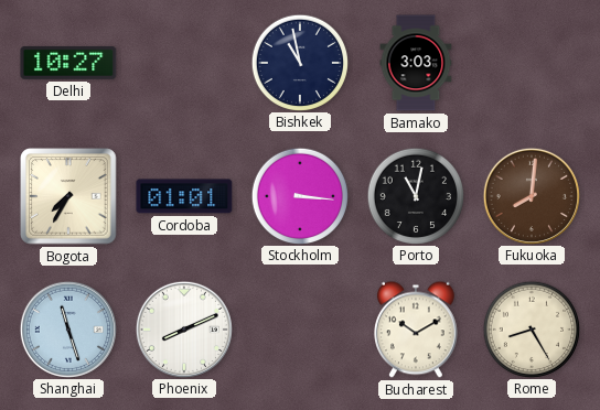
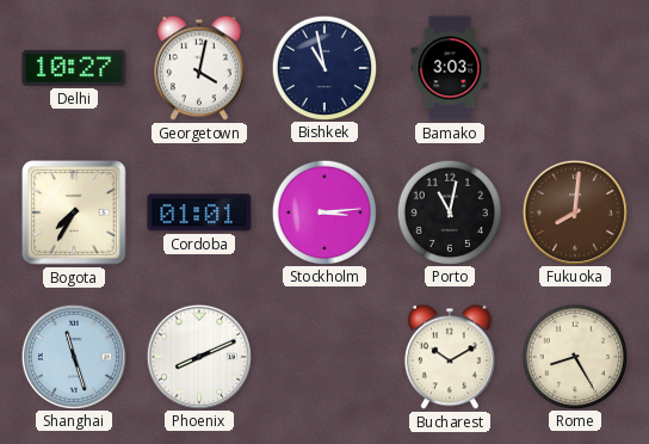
Georgetown: none -> 4:02 (200, 68)
Stockholm: 3:16 -> 3:14 (323, 211)
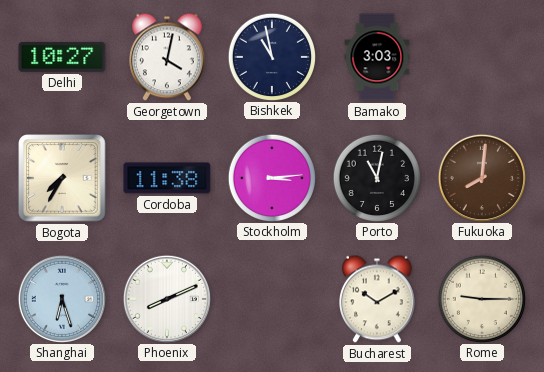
Cordoba: 01:01 -> 11:38 (167, 178)
Shanghai: 11:27 -> 6:27 (61, 298)
Rome: 8:25 -> 9:15 (481, 298)
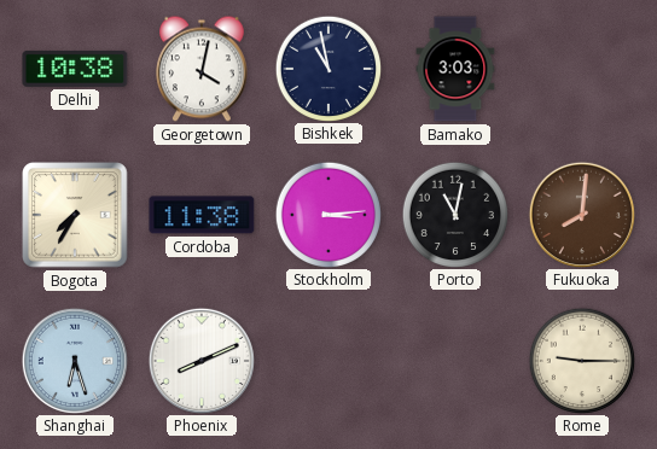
Delhi: 10:27 -> 10:38 (75, 69)
Bucharest: 10:10 -> none (378, 299)
